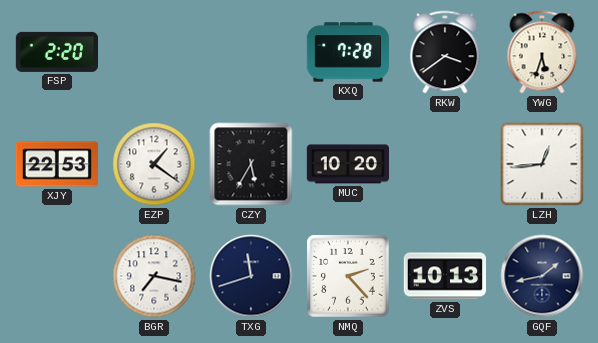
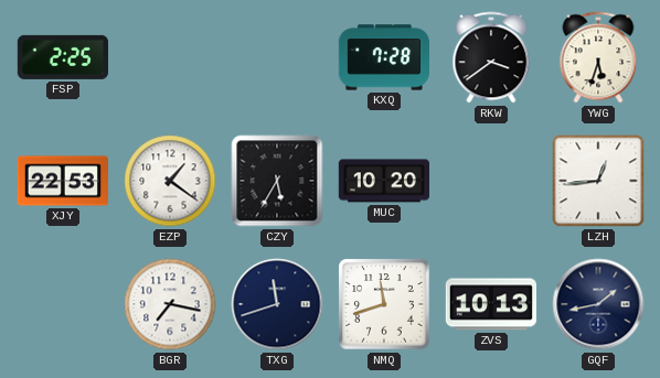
FSP: 2:20 -> 2:25 (62, 57)
NMQ: 2:23 -> 11:42 (384, 304)
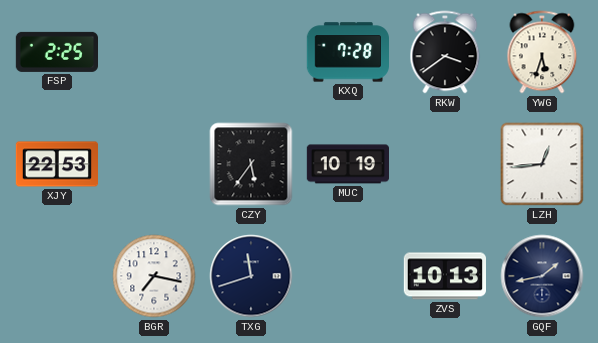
EZP: 1:21 -> none (170, 181)
CZY: 5:35 -> 5:36 (251, 164)
MUC: 10:20 -> 10:19 (347, 164)
NMQ: 11:42 -> none (384, 304)
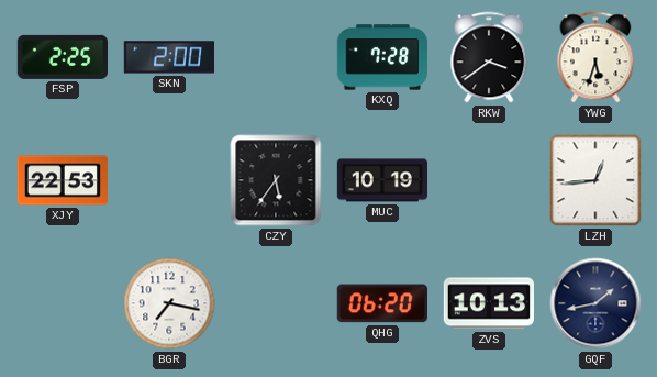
SKN: none -> 2:00 (168, 57)
TXG: 11:42 -> none (251, 276)
QHG: none -> 06:20 (382, 303)
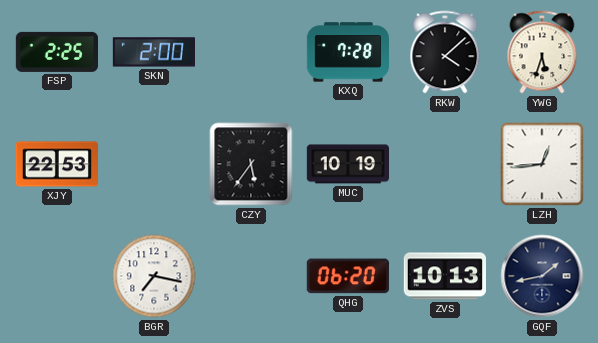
RKW: 3:39 -> 4:08 (445, 52)
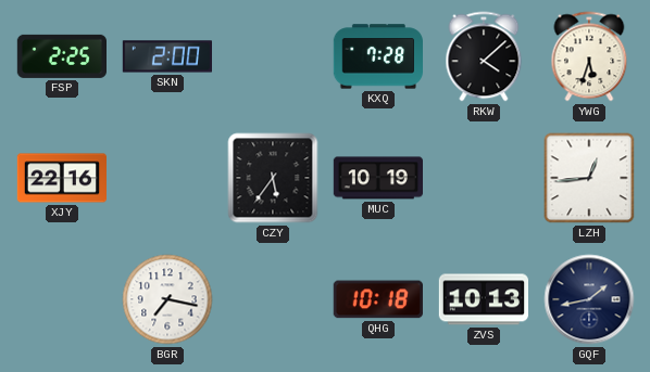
XJY: 22:53 -> 22:16 (61, 178)
QHG: 06:20 -> 10:18 (378, 299)
